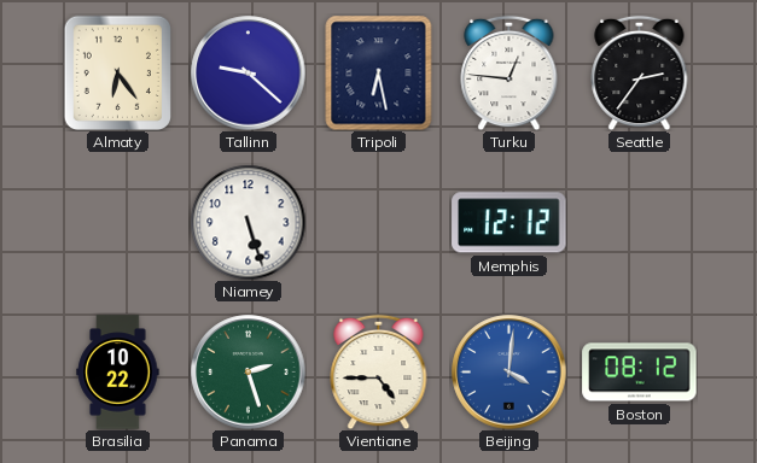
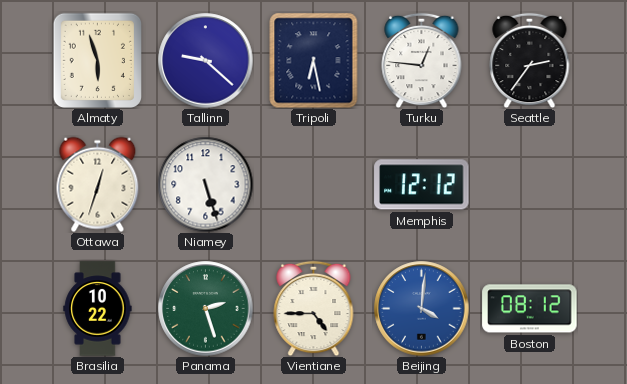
Almaty: 6:24 -> 5:57 (97, 60)
Ottawa: none -> 12:33 (98, 184)
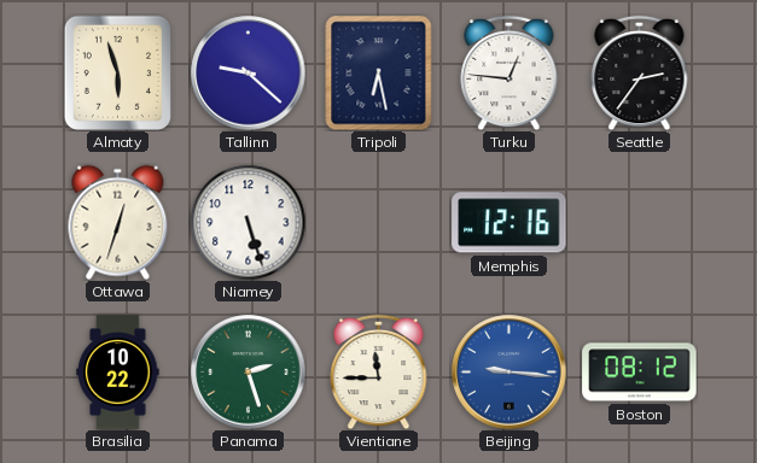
Memphis: 12:12 -> 12:16 (509, 223)
Vientiane: 4:45 -> 11:45 (379, 371)
Beijing: 4:01 -> 9:16 (509, 373)
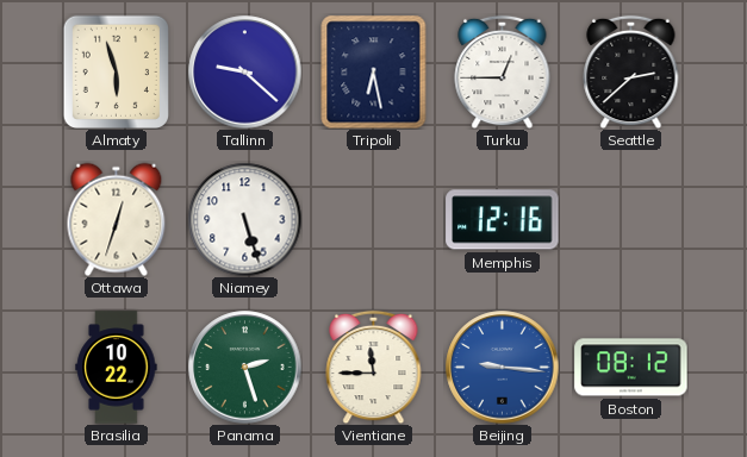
Turku: 12:46 -> 12:45 (503, 71)
Seattle: 2:36 -> 2:38 (631, 71)
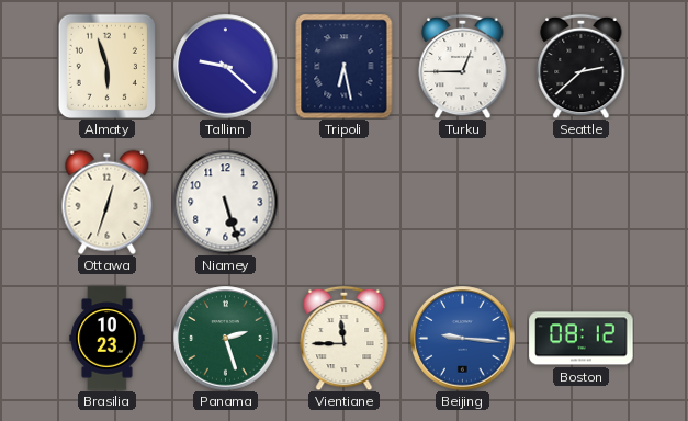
Memphis: 12:16 -> none (503, 220)
Brasilia: 10:22 -> 10:23 (108, 339)
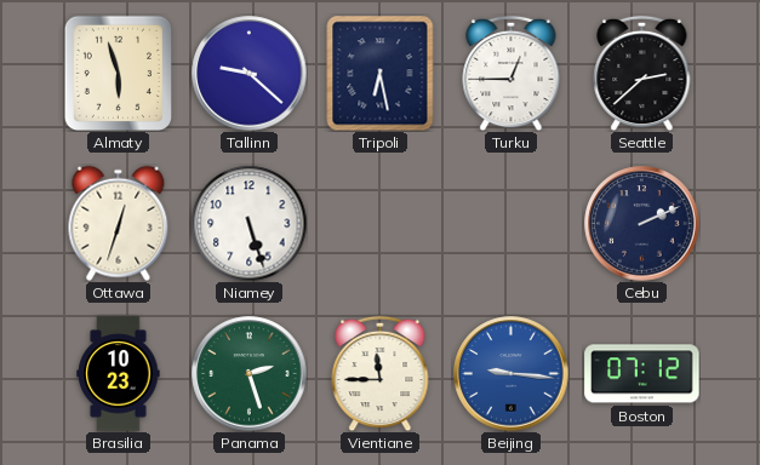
Cebu: none -> 2:11 (642, 224)
Boston: 08:12 -> 07:12 (642, 374)
